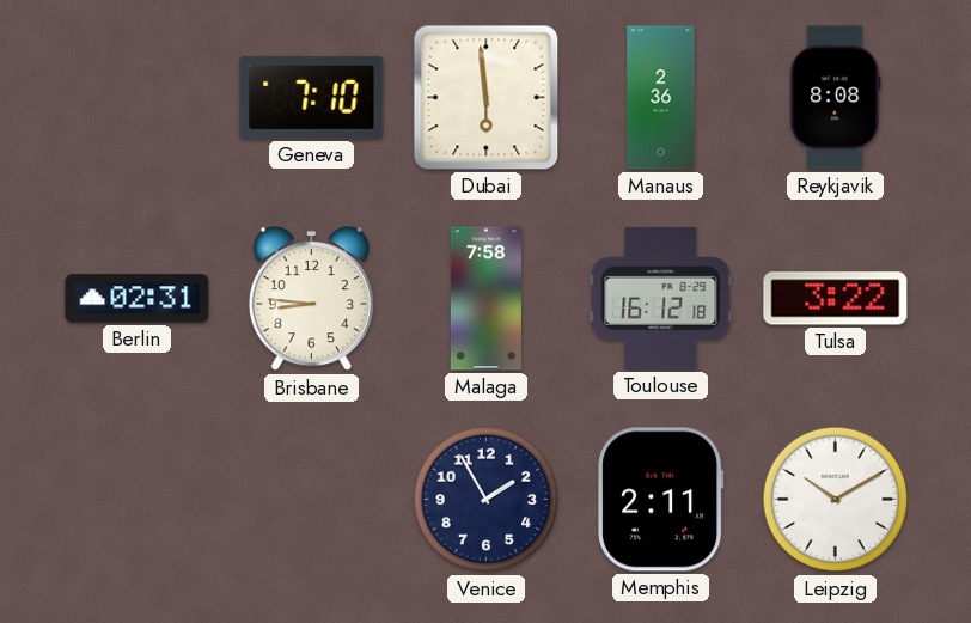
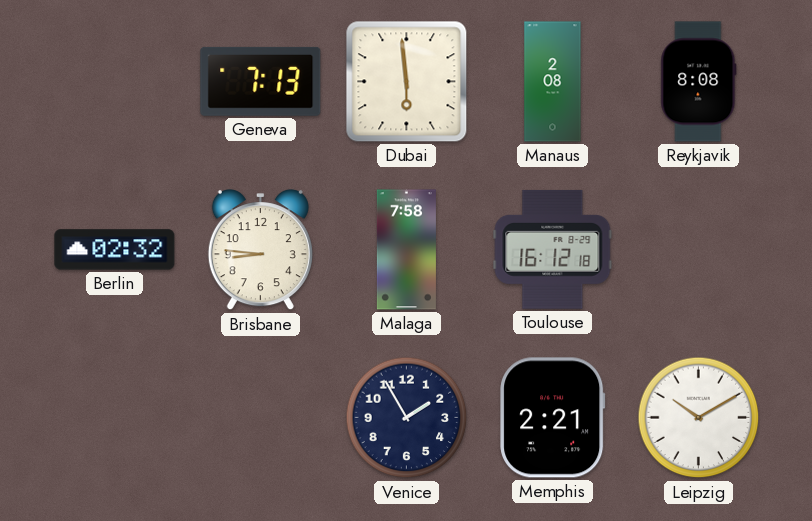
Geneva: 7:10 -> 7:13 (261, 81)
Manaus: 2:36 -> 2:08 (553, 82)
Berlin: 02:31 -> 02:32 (115, 250)
Tulsa: 3:22 -> none (836, 299)
Memphis: 2:11 -> 2:21 (553, 418)
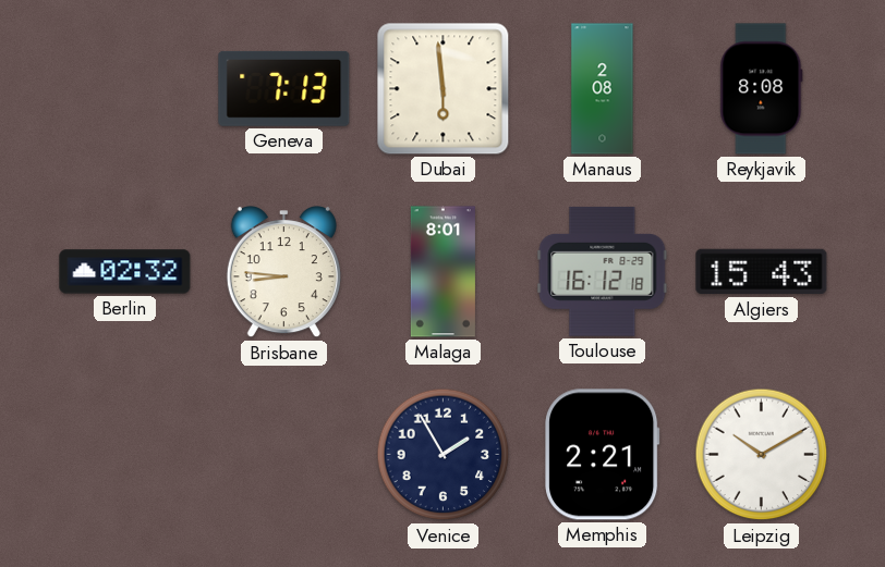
Malaga: 7:58 -> 8:01 (442, 272)
Algiers: none -> 15:43 (762, 272)
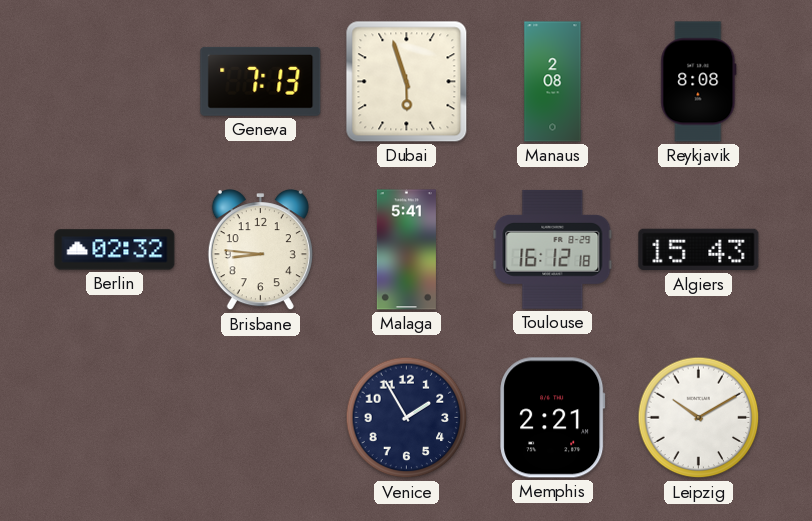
Dubai: 5:59 -> 5:57 (407, 82)
Malaga: 8:01 -> 5:41 (406, 250)
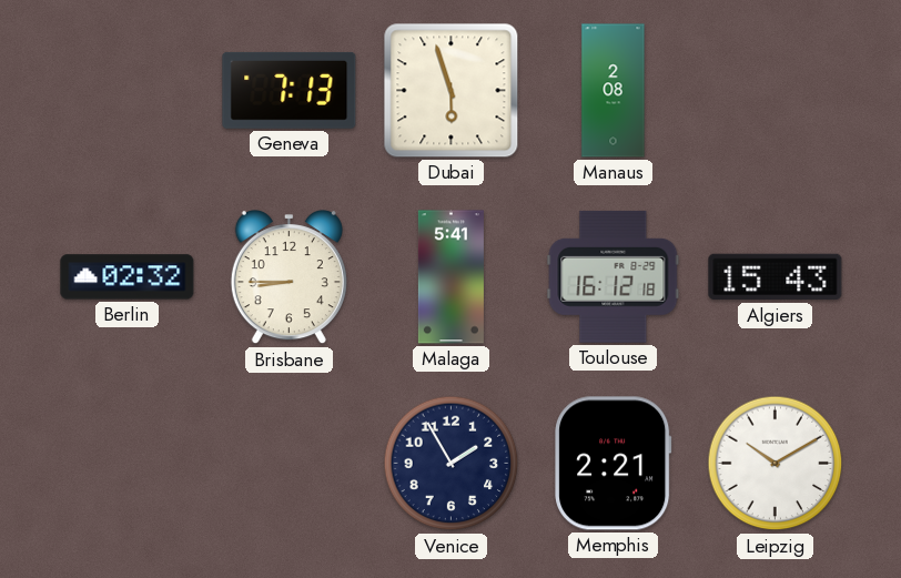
Reykjavik: 8:08 -> none (699, 82)
Brisbane: 8:46 -> 8:45 (288, 277)
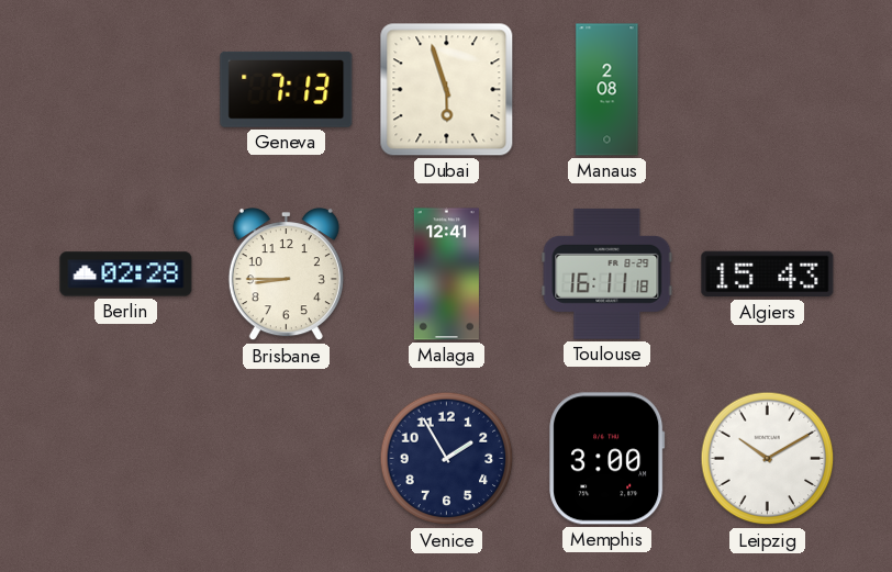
Berlin: 02:32 -> 02:28 (126, 274)
Malaga: 5:41 -> 12:41 (446, 274)
Toulouse: 16:12 -> 16:11 (607, 273)
Memphis: 2:21 -> 3:00 (607, 459)
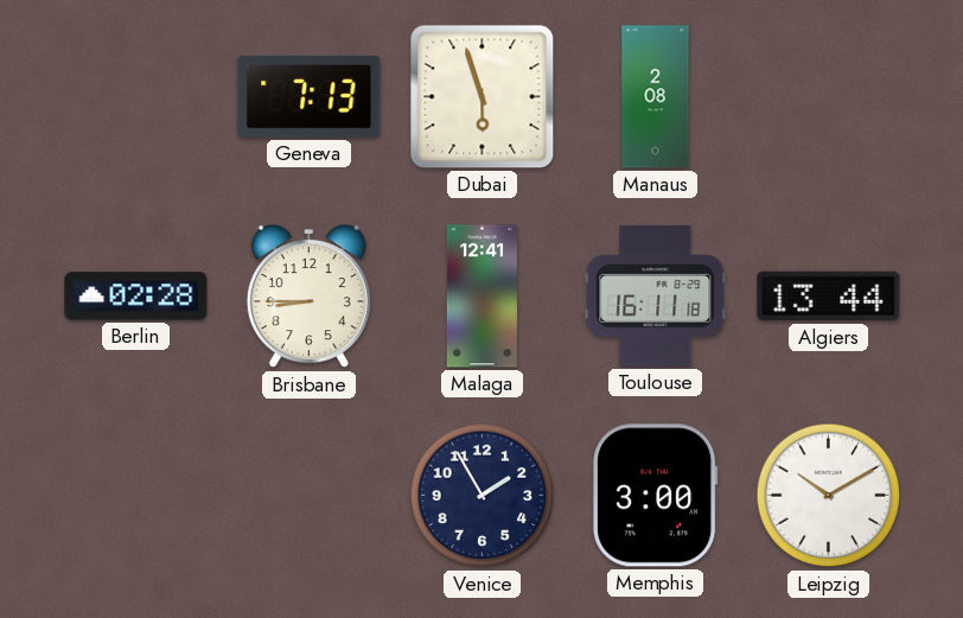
Algiers: 15:43 -> 13:44 (829, 297)
